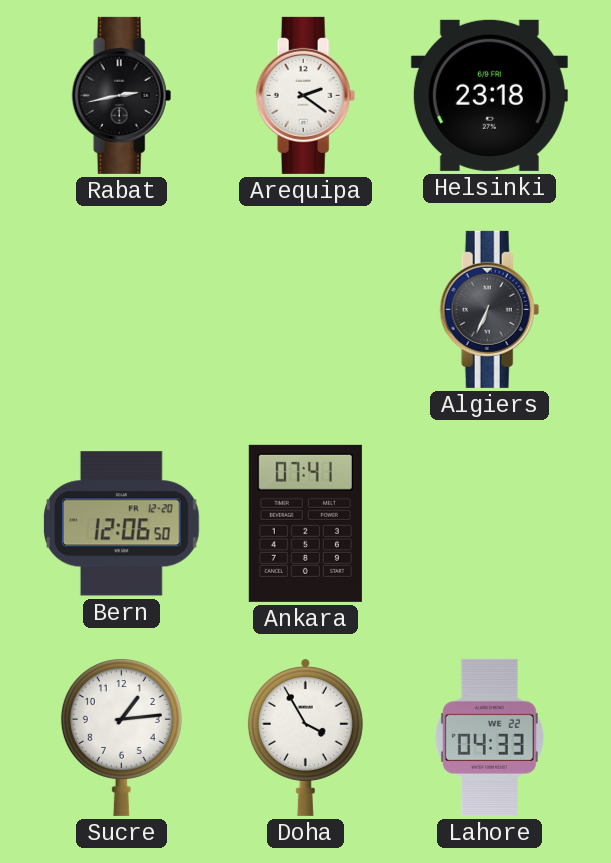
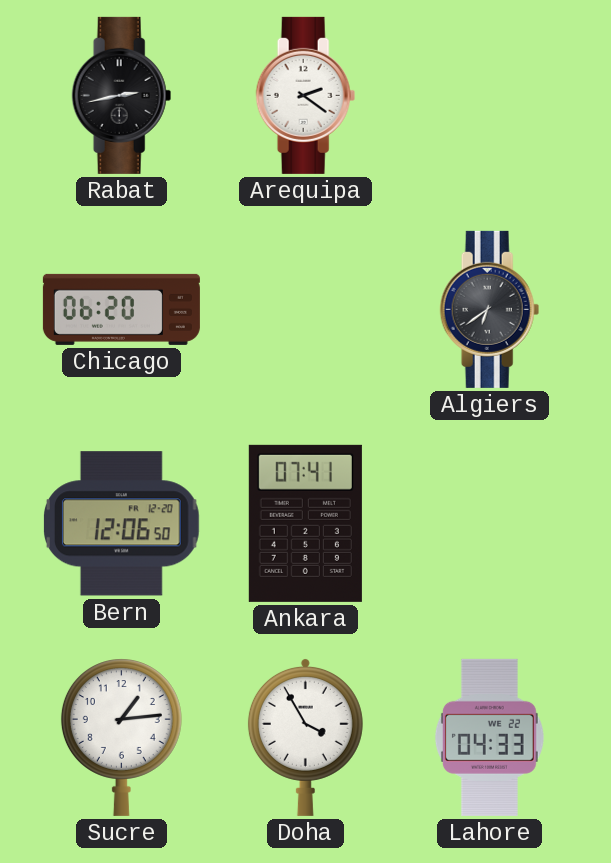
Helsinki: 23:18 -> none (489, 95)
Chicago: none -> 06:20 (121, 309)
Algiers: 6:34 -> 6:39 (490, 309)
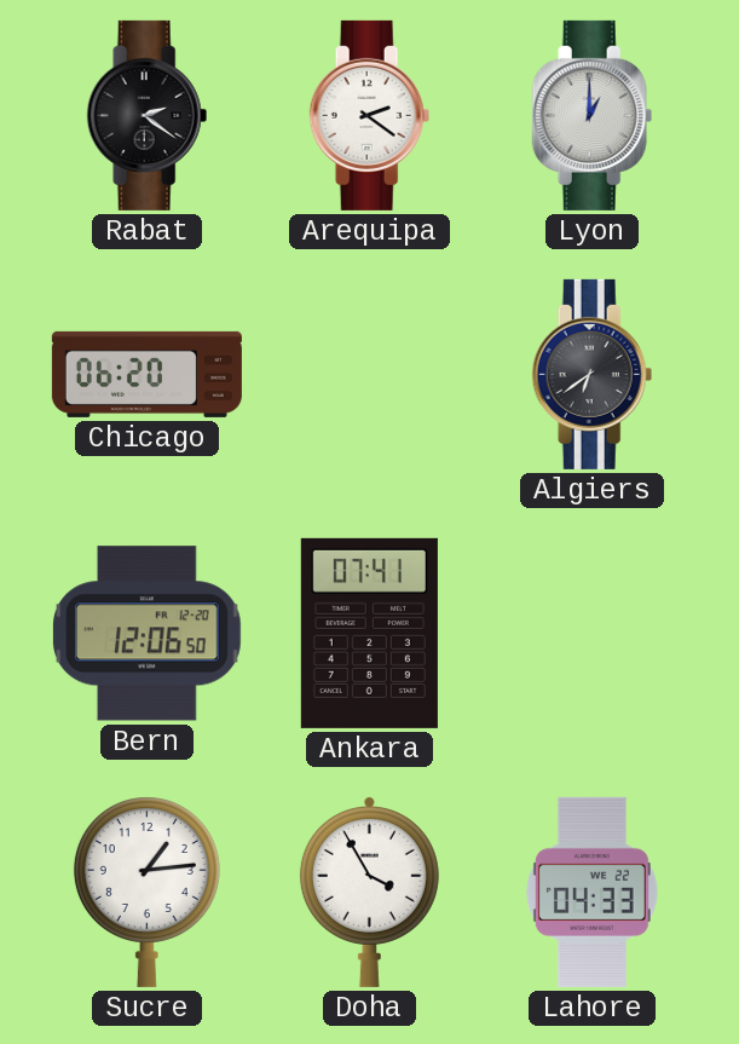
Rabat: 2:43 -> 2:21 (148, 115)
Lyon: none -> 1:00 (593, 115)
